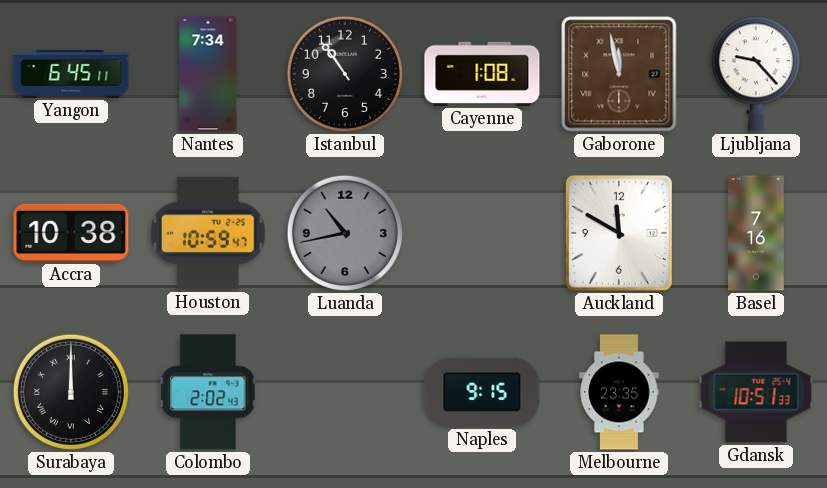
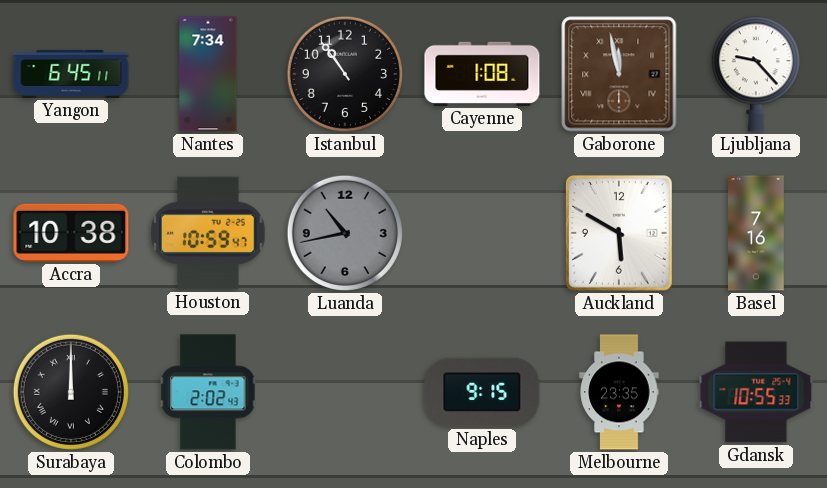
Auckland: 11:50 -> 5:50 (619, 233)
Gdansk: 10:51 -> 10:55 (756, 392)
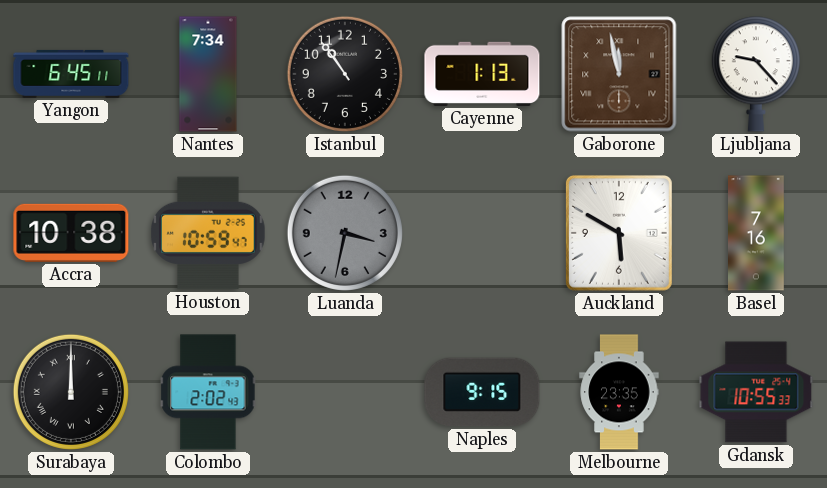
Cayenne: 1:08 -> 1:13 (482, 74)
Luanda: 10:43 -> 3:32 (345, 233)
